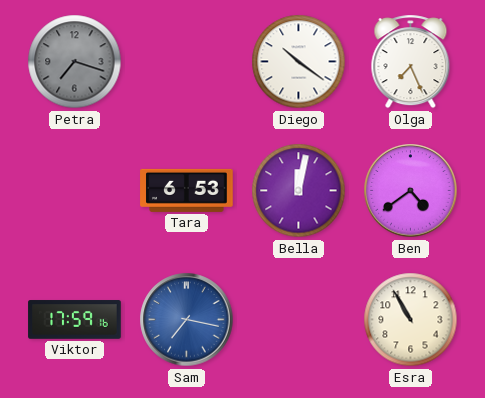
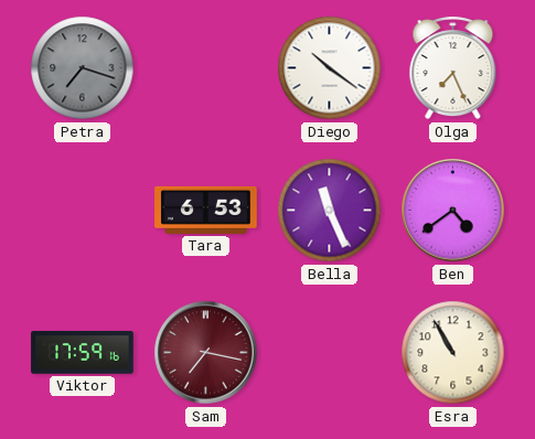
Bella: 12:02 -> 11:26 (330, 211)
Sam dial: blue -> burgundy (206, 353)
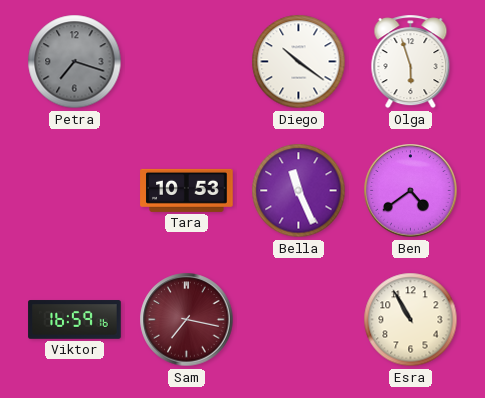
Olga: 7:26 -> 5:57 (411, 62)
Tara: 6:53 -> 10:53 (187, 190)
Viktor: 17:59 -> 16:59 (75, 320)
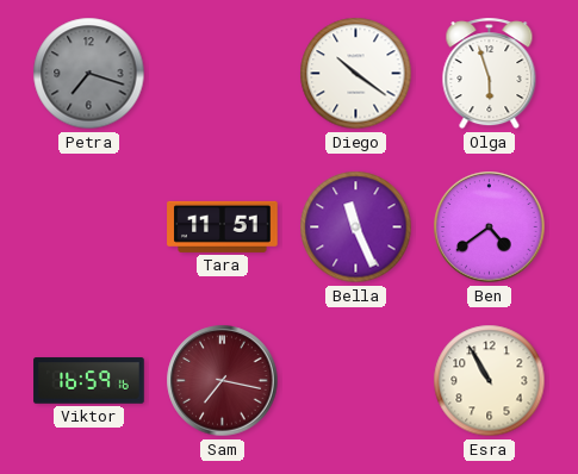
Tara: 10:53 -> 11:51 (223, 226)
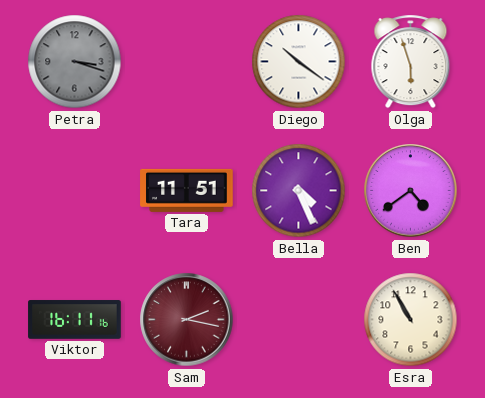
Petra: 7:18 -> 3:18 (75, 62)
Bella: 11:26 -> 4:26 (299, 191)
Viktor: 16:59 -> 16:11 (75, 320)
Sam: 7:17 -> 2:17 (187, 320)
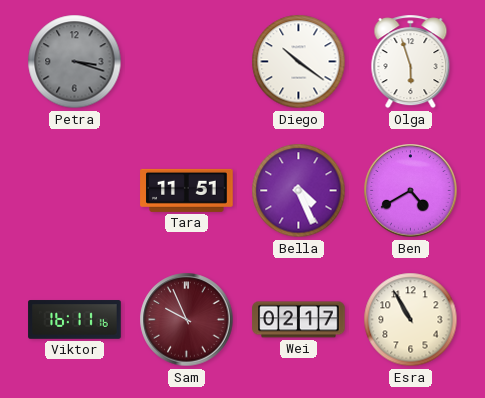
Ben: 4:39 -> 4:40 (411, 191)
Sam: 2:17 -> 9:56 (187, 320)
Wei: none -> 02:17 (299, 320)
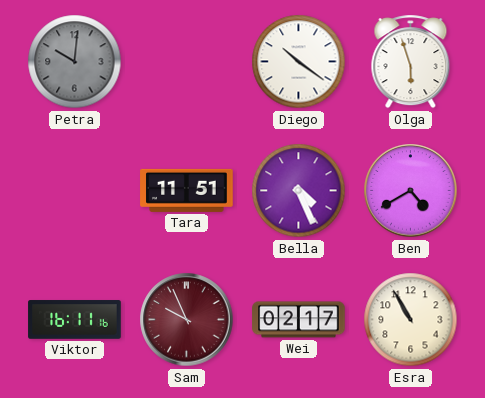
Petra: 3:18 -> 10:01 (75, 62)
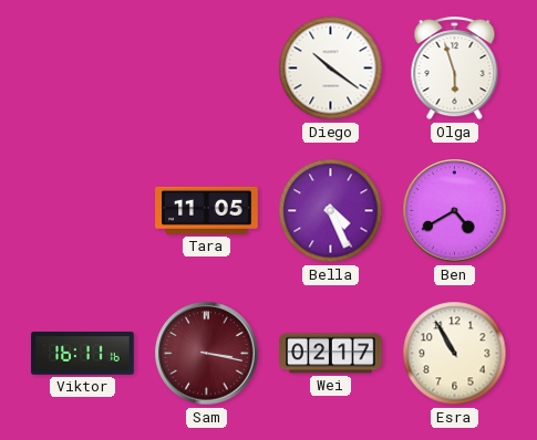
Petra: 10:01 -> none (75, 62)
Tara: 11:51 -> 11:05 (207, 210)
Sam: 9:56 -> 3:17 (207, 354)
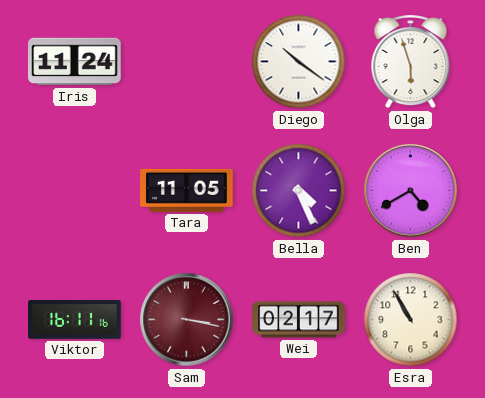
Iris: none -> 11:24 (75, 62)
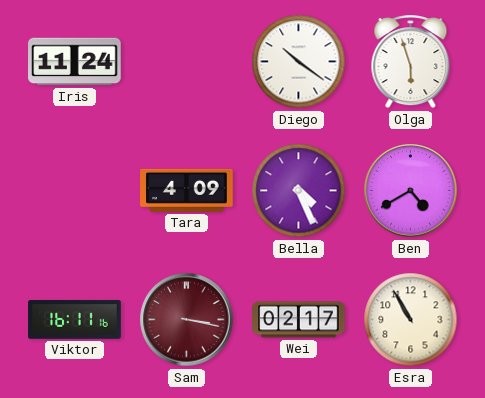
Tara: 11:05 -> 4:09 (187, 190)
